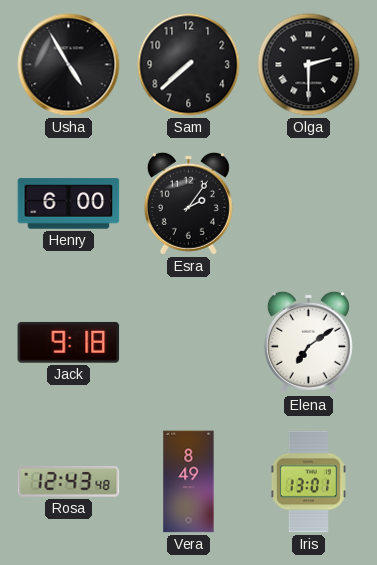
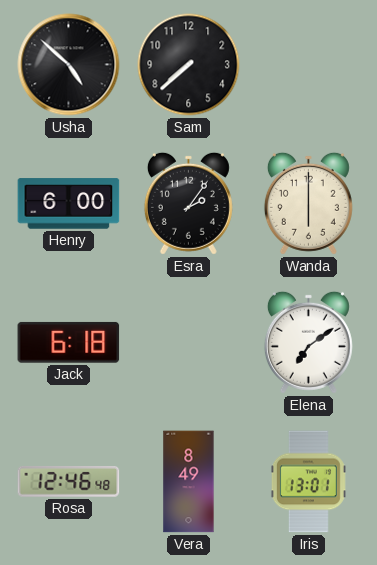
Usha: 4:55 -> 4:52 (69, 65)
Olga: 2:30 -> none (309, 65)
Wanda: none -> 6:00 (308, 203)
Jack: 9:18 -> 6:18 (69, 342)
Rosa: 12:43 -> 12:46 (69, 482)
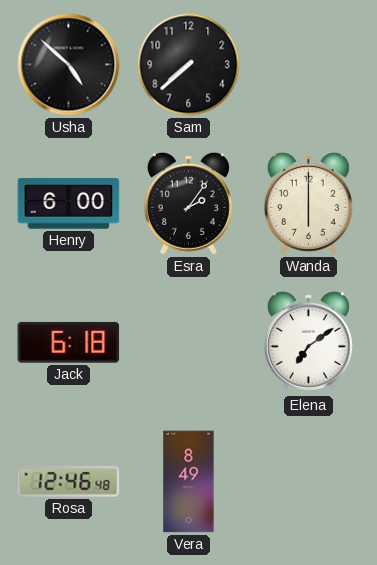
Iris: 13:01 -> none (308, 482)
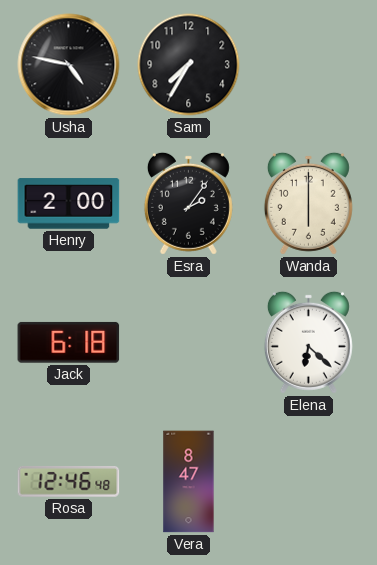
Usha: 4:52 -> 4:47 (69, 65)
Sam: 7:38 -> 7:35 (189, 65)
Henry: 6:00 -> 2:00 (69, 204)
Elena: 7:09 -> 6:22 (308, 342)
Vera: 8:49 -> 8:47 (189, 482)
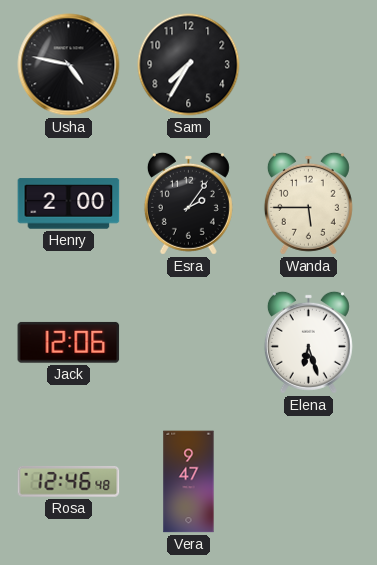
Wanda: 6:00 -> 5:45 (308, 203)
Jack: 6:18 -> 12:06 (69, 342)
Elena: 6:22 -> 6:27 (308, 342)
Vera: 8:47 -> 9:47 (189, 482)
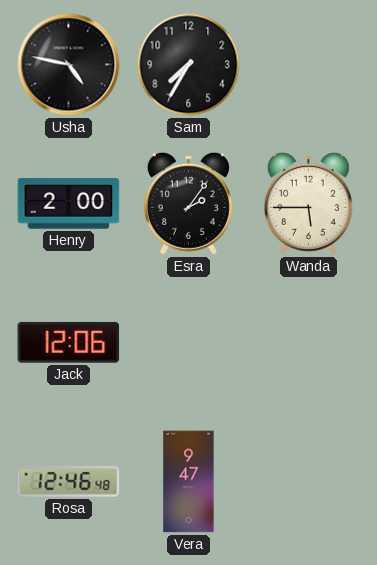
Elena: 6:27 -> none (308, 342)
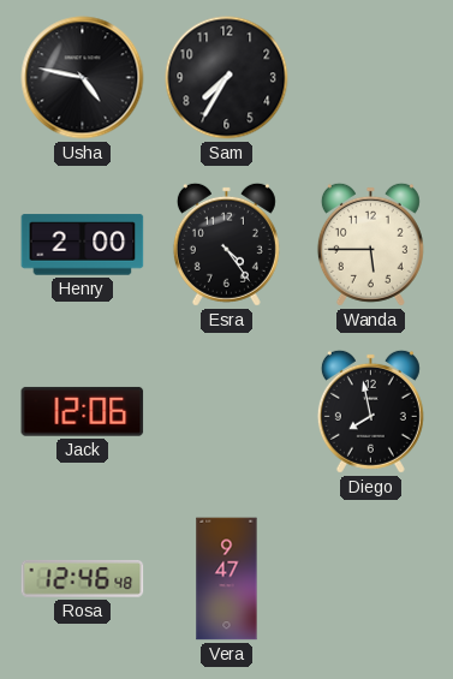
Esra: 2:06 -> 4:24 (226, 244)
Diego: none -> 7:58 (370, 411)
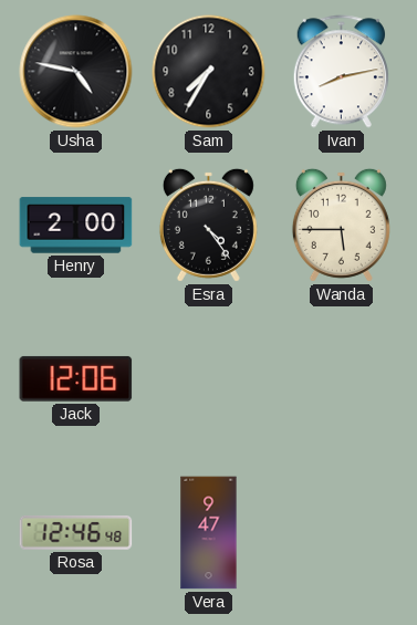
Ivan: none -> 8:13 (341, 72)
Diego: 7:58 -> none (370, 411)
